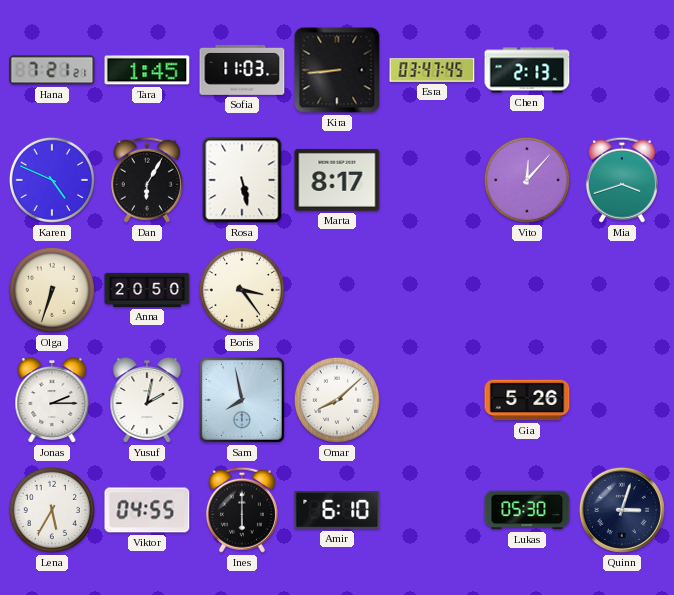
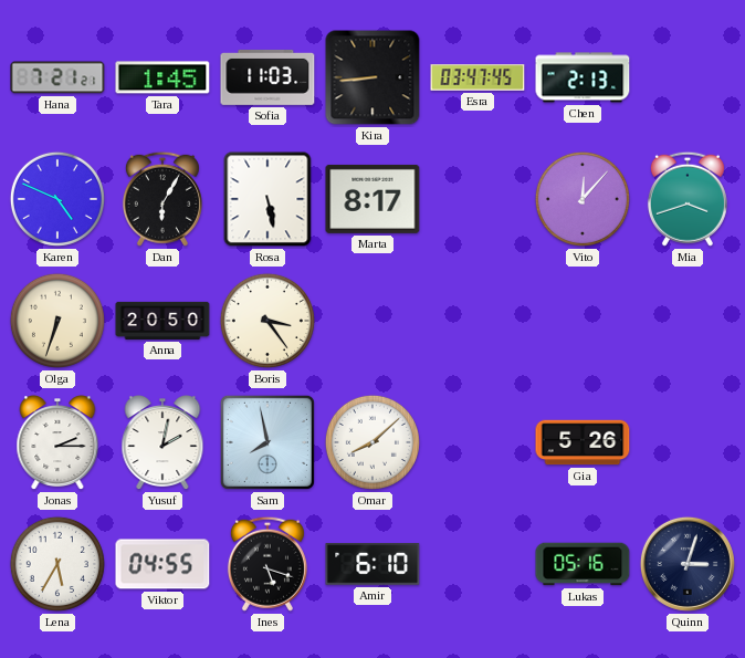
Ines: 6:00 -> 5:18 (267, 564)
Lukas: 05:30 -> 05:16 (583, 564)
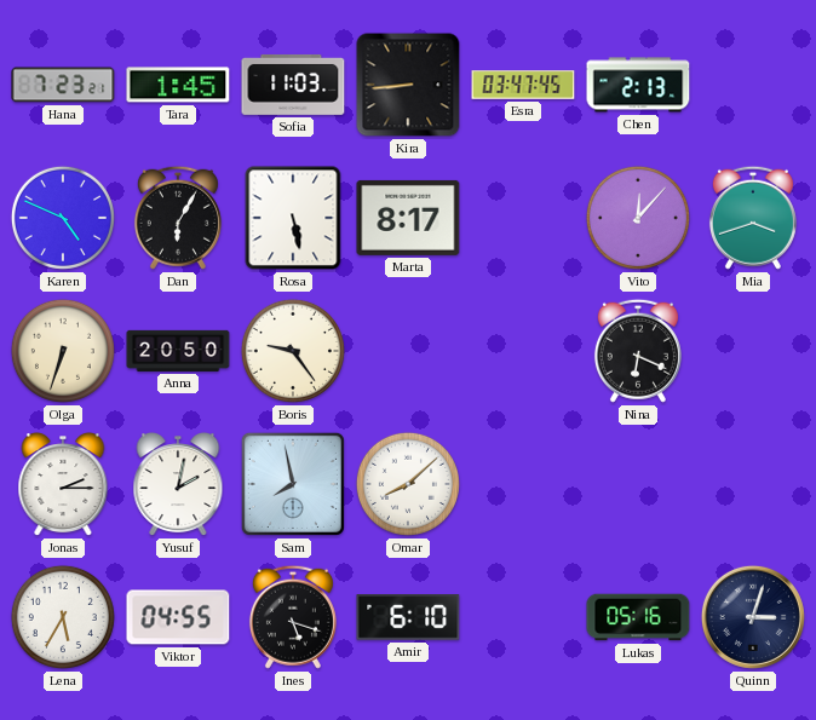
Hana: 7:21 -> 7:23 (63, 85)
Boris: 3:24 -> 9:24 (293, 351)
Nina: none -> 6:19 (638, 351)
Gia: 5:26 -> none (583, 442)
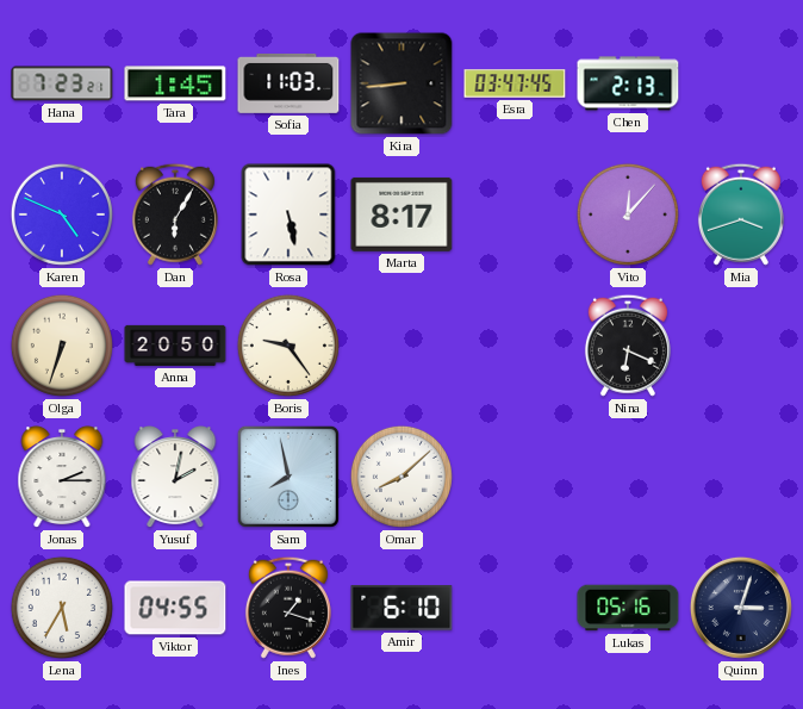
Ines: 5:18 -> 1:18 (288, 608)
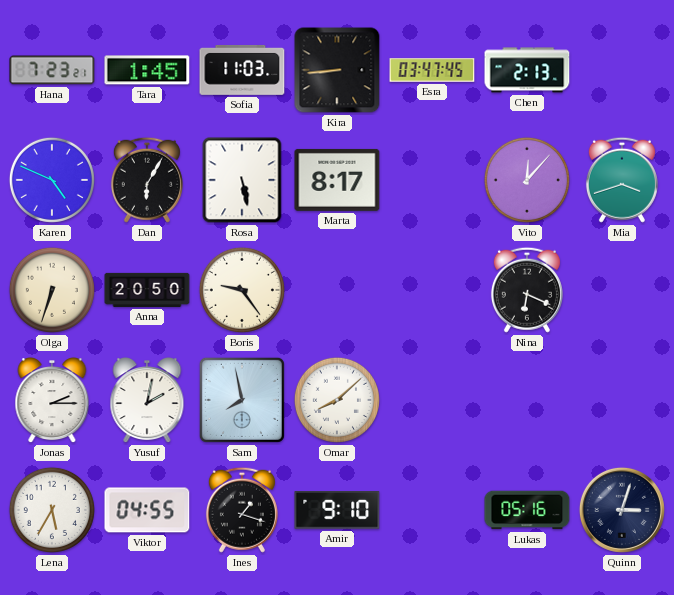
Amir: 6:10 -> 9:10 (337, 510)
